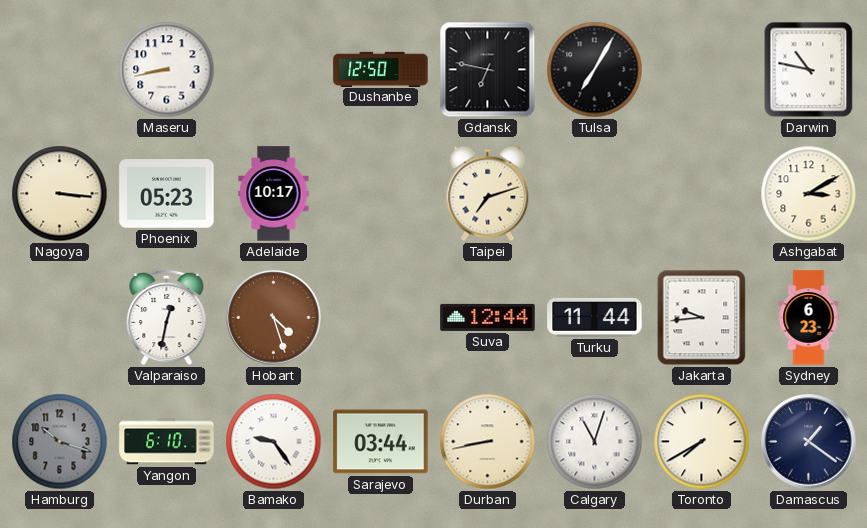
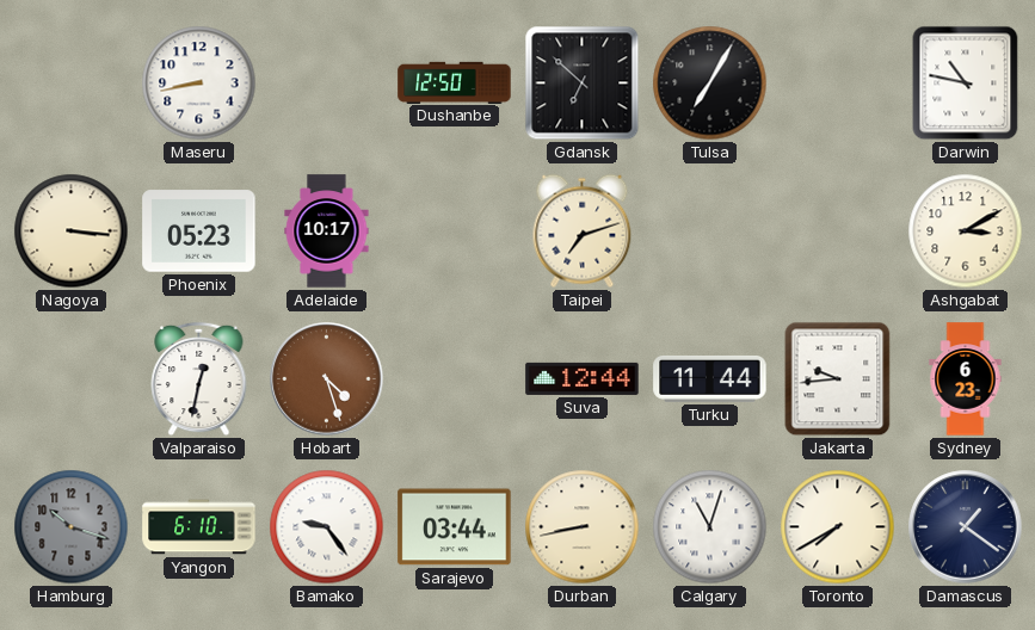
Gdansk: 6:47 -> 6:52 (583, 84)
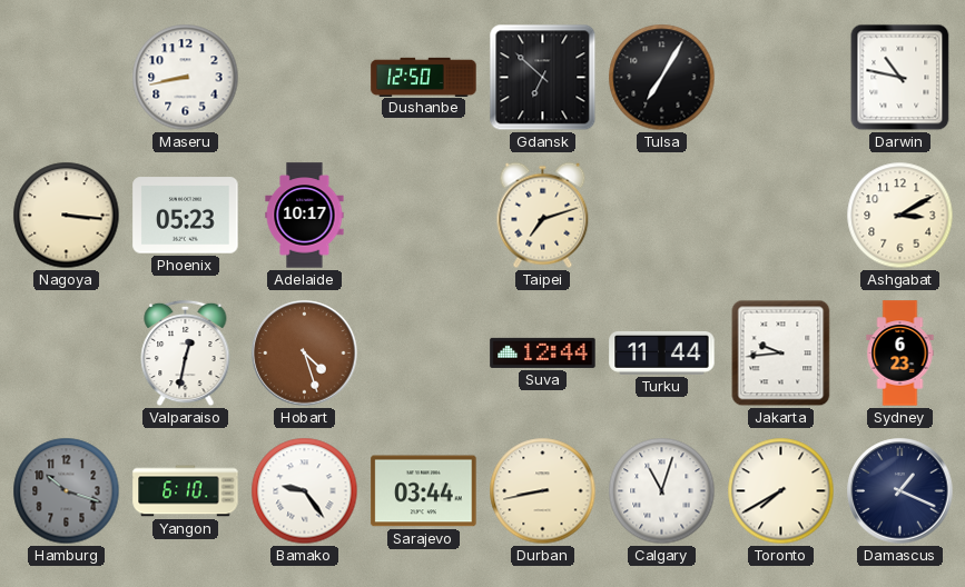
Damascus: 1:21 -> 1:19 (900, 491)
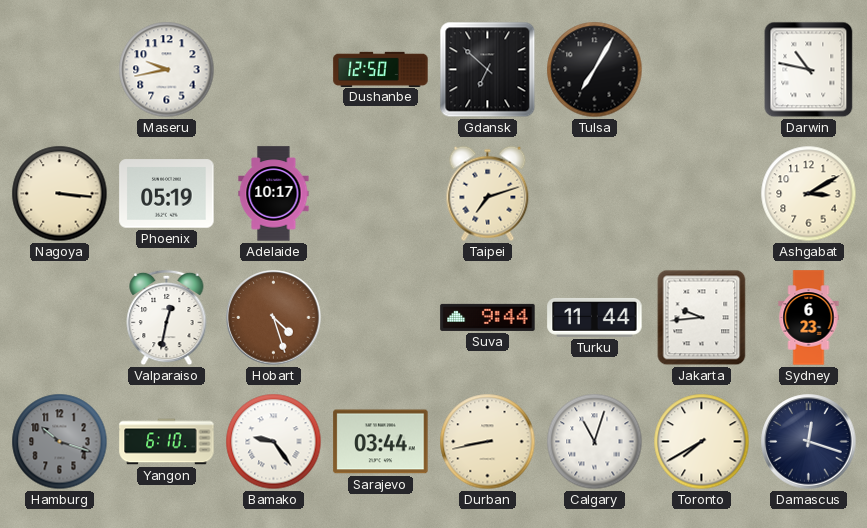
Maseru: 8:43 -> 9:43 (167, 70)
Phoenix: 05:23 -> 05:19 (167, 194)
Suva: 12:44 -> 9:44 (488, 317)
Damascus: 1:19 -> 12:18 (809, 442)
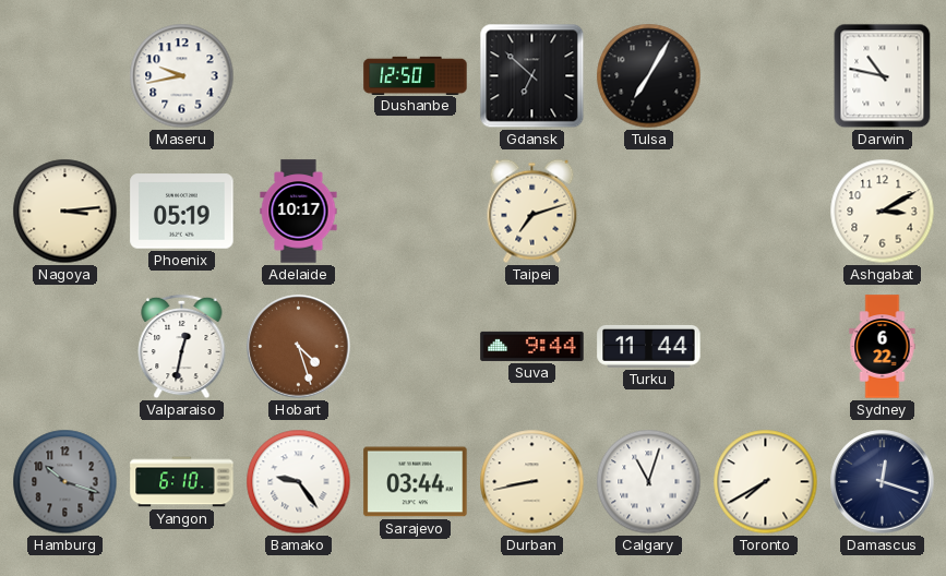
Nagoya: 3:16 -> 3:14 (65, 212)
Jakarta: 9:44 -> none (702, 318)
Sydney: 6:23 -> 6:22 (883, 347)
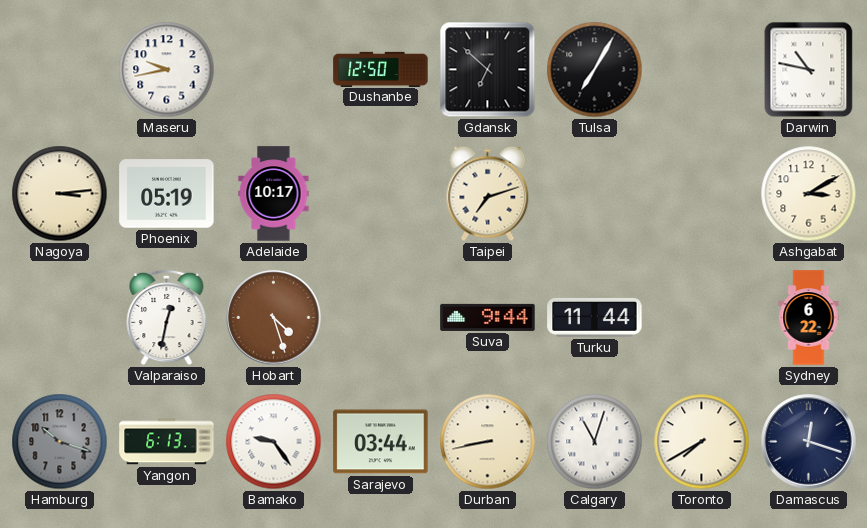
Yangon: 6:10 -> 6:13 (167, 442)
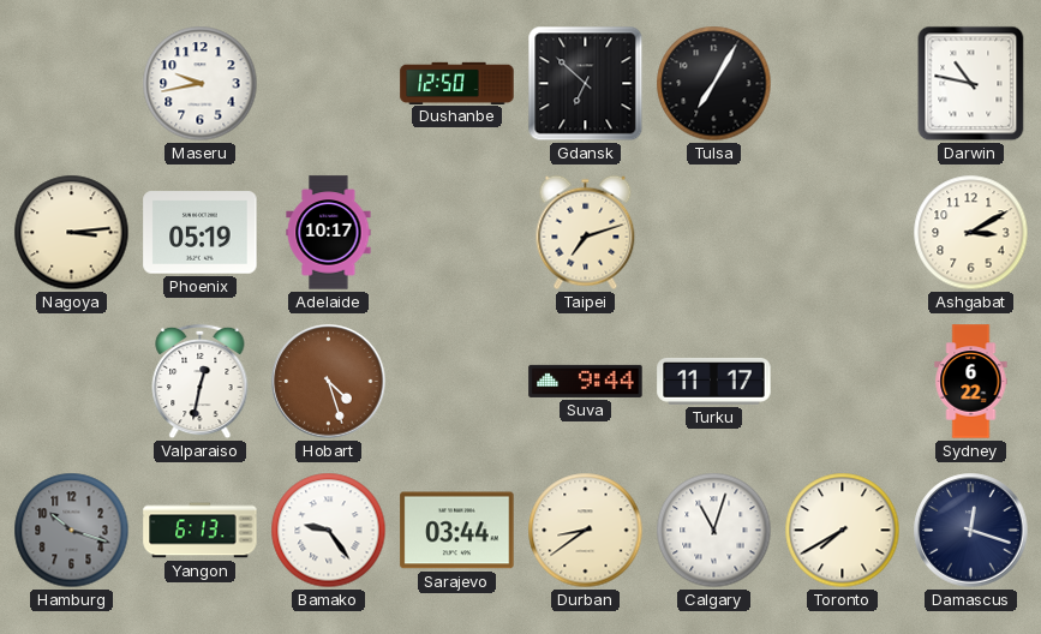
Turku: 11:44 -> 11:17 (714, 381)
Durban: 8:43 -> 8:39 (586, 531)
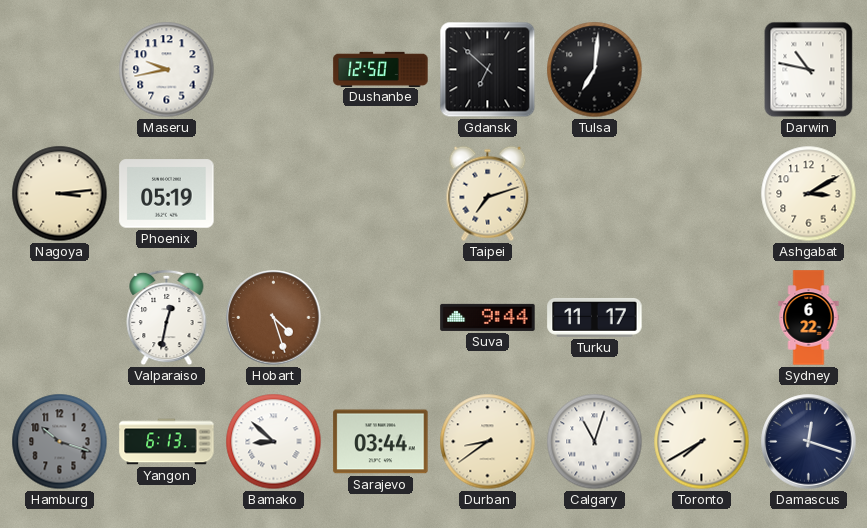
Tulsa: 7:05 -> 7:01 (595, 70)
Adelaide: 10:17 -> none (329, 233)
Bamako: 9:24 -> 8:52 (274, 442)
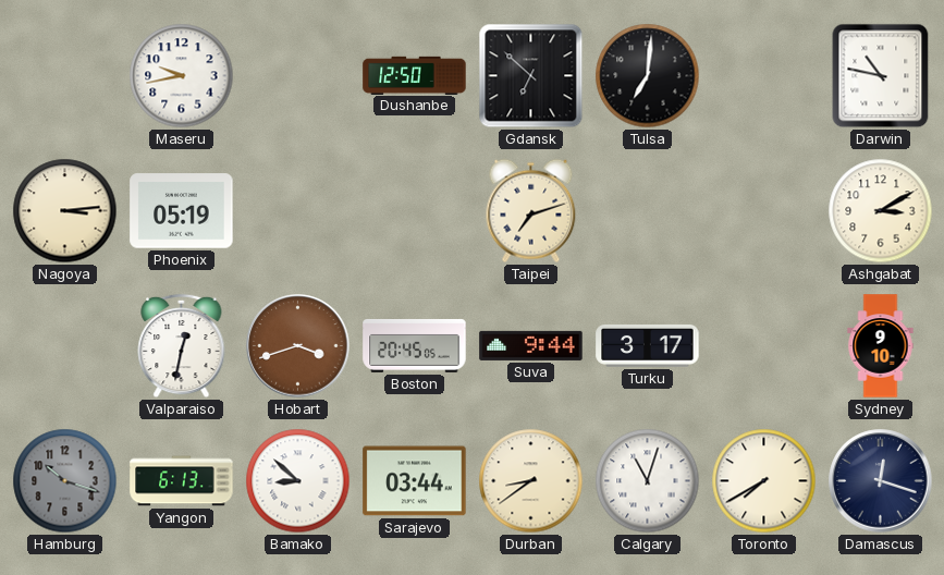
Hobart: 4:27 -> 3:42 (298, 346)
Boston: none -> 20:45 (415, 345)
Turku: 11:17 -> 3:17 (648, 345)
Sydney: 6:22 -> 9:10 (881, 346)
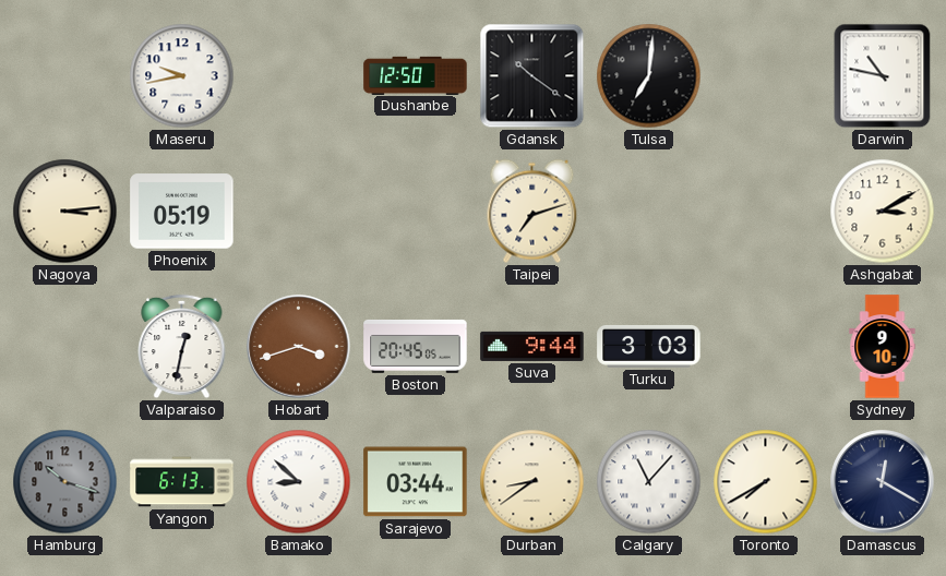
Gdansk: 6:52 -> 10:21 (532, 76)
Turku: 3:17 -> 3:03 (649, 346)
Calgary: 11:03 -> 11:07 (649, 482)
Damascus: 12:18 -> 12:20 (883, 482)
